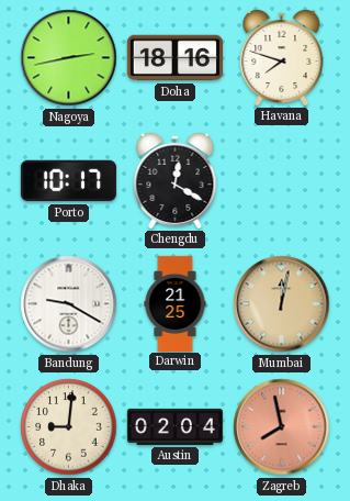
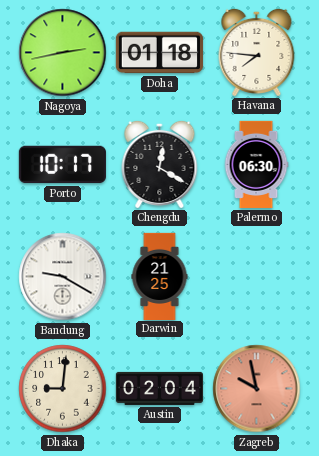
Doha: 18:16 -> 01:18 (159, 53)
Havana: 7:48 -> 7:46 (257, 52)
Palermo: none -> 06:30 (256, 164)
Mumbai: 12:02 -> none (282, 304)
Zagreb: 7:58 -> 9:58 (257, 389)
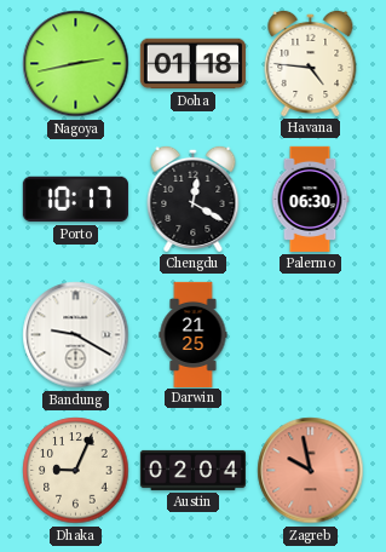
Havana: 7:46 -> 4:46 (311, 63)
Dhaka: 9:01 -> 9:04 (76, 471)
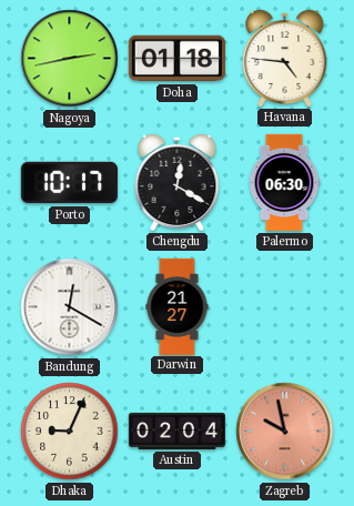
Bandung: 9:20 -> 12:20 (70, 307)
Darwin: 21:25 -> 21:27 (178, 306)
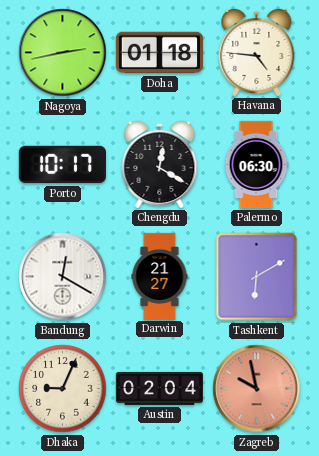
Tashkent: none -> 6:10 (257, 277)
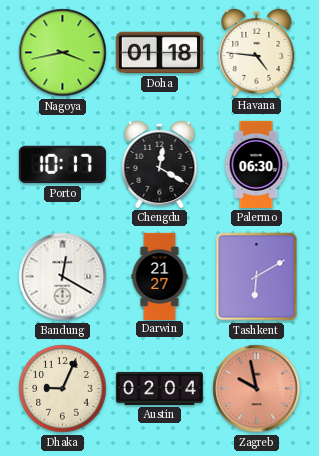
Nagoya: 2:43 -> 3:43 (63, 53)
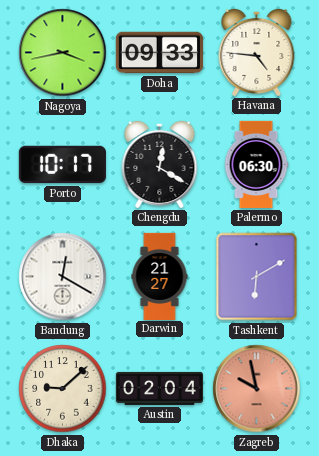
Doha: 01:18 -> 09:33 (159, 53)
Dhaka: 9:04 -> 9:08 (63, 389)
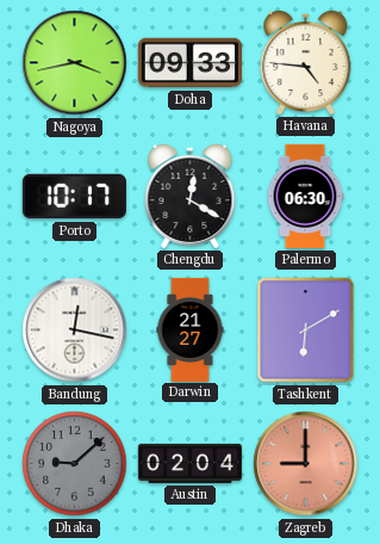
Bandung: 12:20 -> 12:17 (75, 330)
Dhaka dial: cream -> grey (75, 464)
Zagreb: 9:58 -> 9:00 (306, 464)
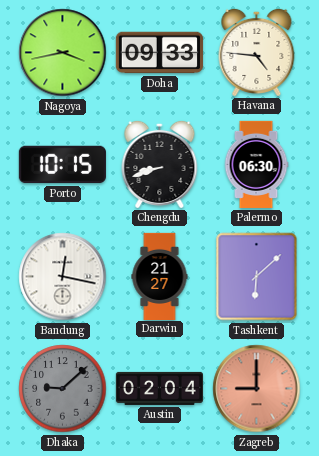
Porto: 10:17 -> 10:15 (62, 165)
Chengdu: 12:20 -> 8:42 (160, 164)
Tashkent: 6:10 -> 6:08 (257, 277)
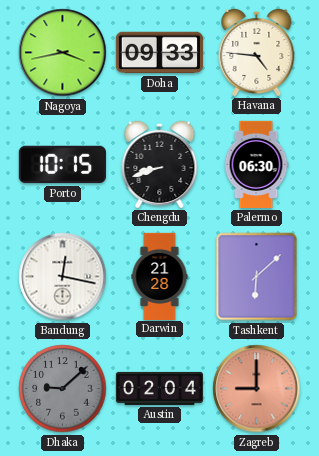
Darwin: 21:27 -> 21:28 (160, 276)
